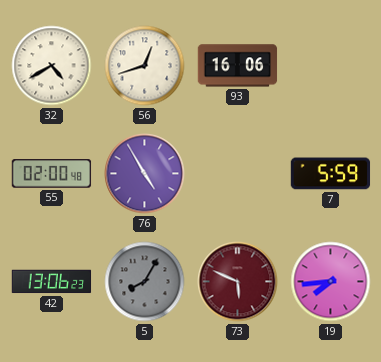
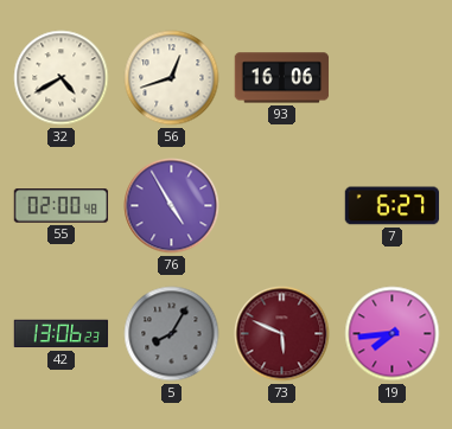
7: 5:59 -> 6:27 (393, 206)
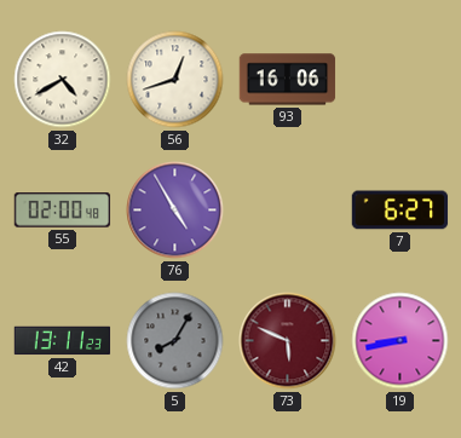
42: 13:06 -> 13:11 (63, 341)
19: 7:44 -> 8:43 (401, 341)
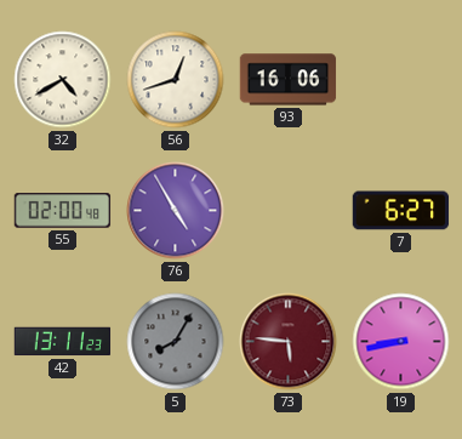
73: 5:49 -> 5:46 (289, 342)
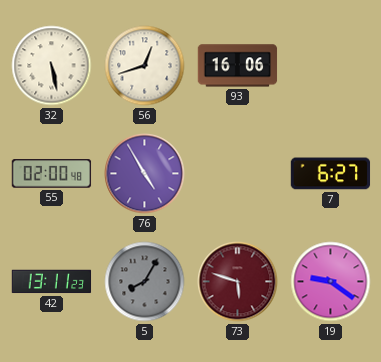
32: 4:40 -> 5:28 (52, 66)
73: 5:46 -> 5:48 (238, 282)
19: 8:43 -> 9:21 (331, 282)
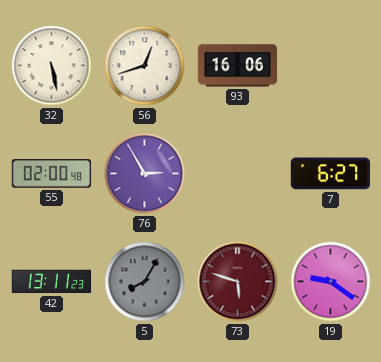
76: 4:55 -> 2:55 (145, 174)
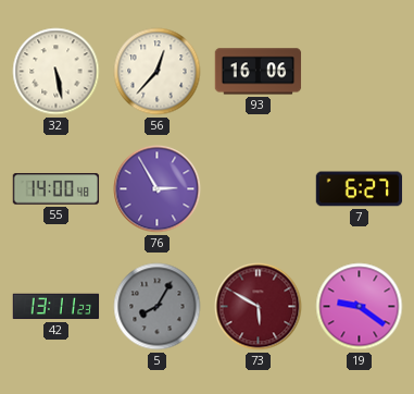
56: 12:42 -> 12:37 (158, 72)
55: 02:00 -> 14:00 (57, 189)
73: 5:48 -> 5:50 (259, 307)
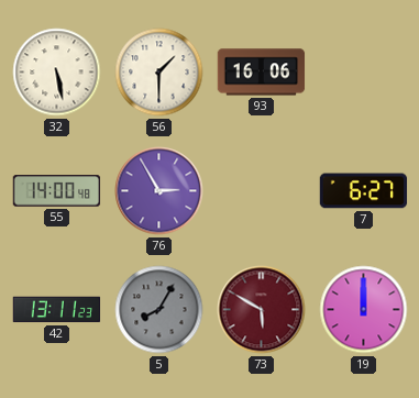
56: 12:37 -> 1:30 (159, 73)
19: 9:21 -> 12:00 (364, 310)
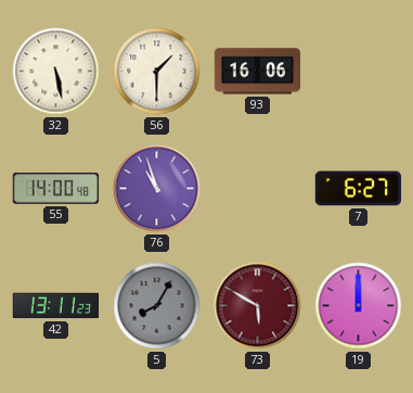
76: 2:55 -> 10:57 (157, 189)
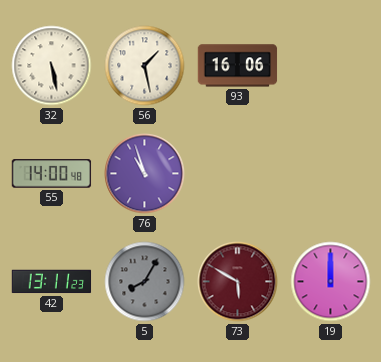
56: 1:30 -> 1:28 (145, 66)
7: 6:27 -> none (359, 189)
